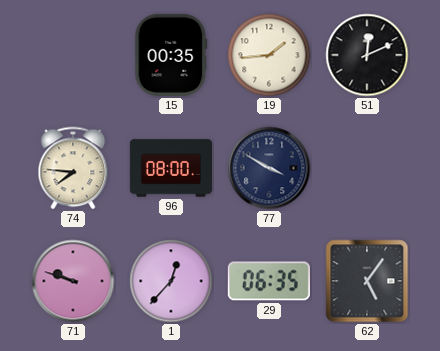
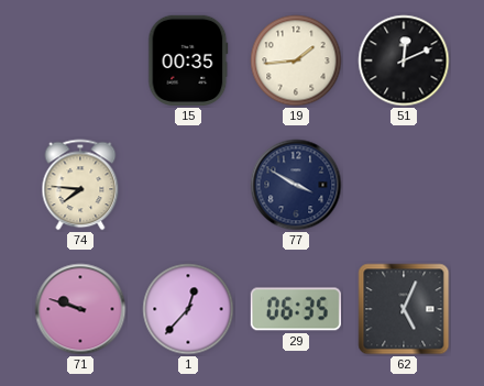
96: 08:00 -> none (171, 168)
62: 5:06 -> 5:04 (404, 309)
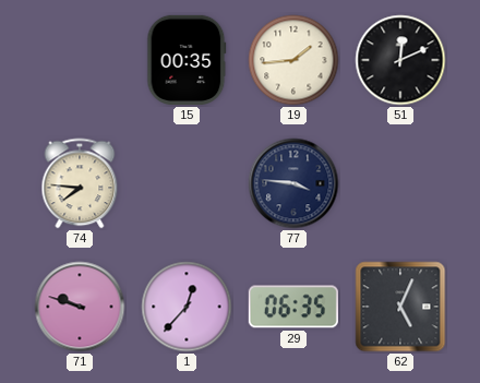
77: 3:50 -> 3:46 (293, 183)
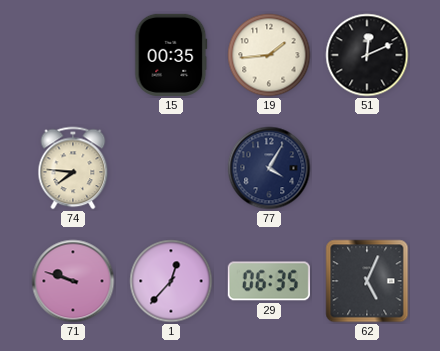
77: 3:46 -> 4:05 (269, 168)
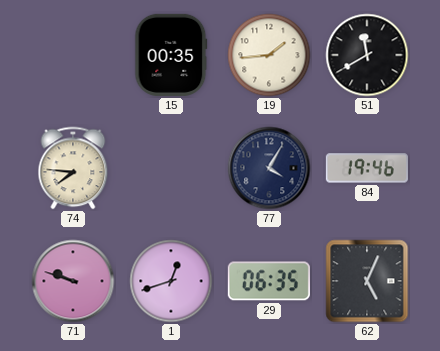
51: 12:11 -> 11:40 (367, 55)
84: none -> 19:46 (367, 168)
1: 12:37 -> 12:42 (171, 281)
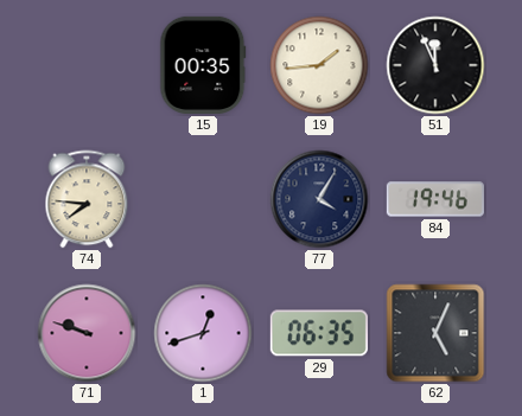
51: 11:40 -> 11:56 (435, 65)
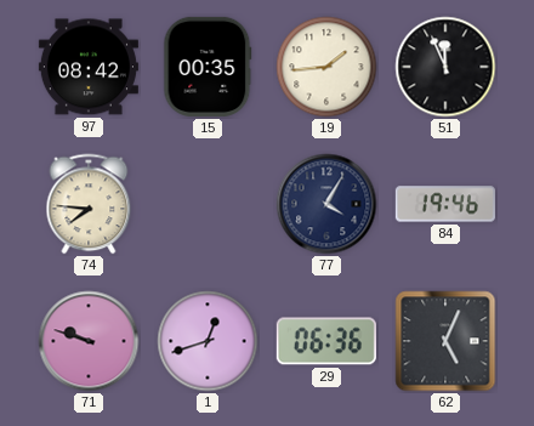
97: none -> 08:42 (89, 67)
29: 06:35 -> 06:36 (326, 341)
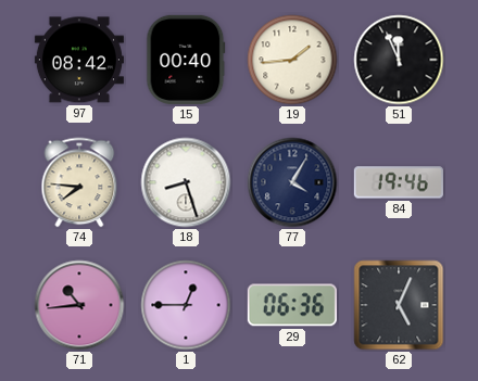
15: 00:35 -> 00:40 (186, 60)
18: none -> 8:27 (186, 182)
71: 9:48 -> 10:44 (79, 305)
1: 12:42 -> 12:45 (186, 305)
